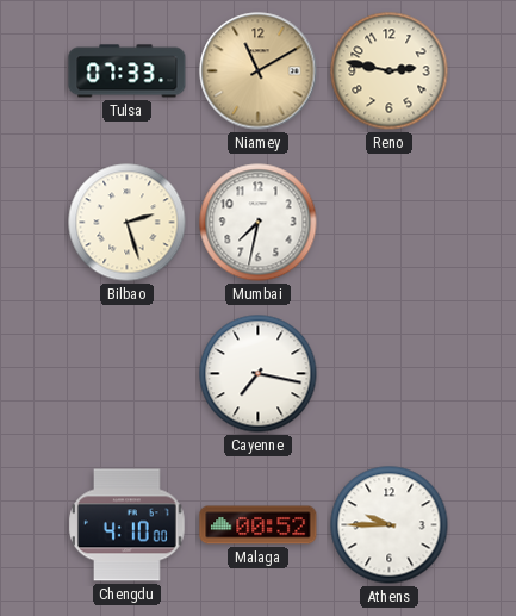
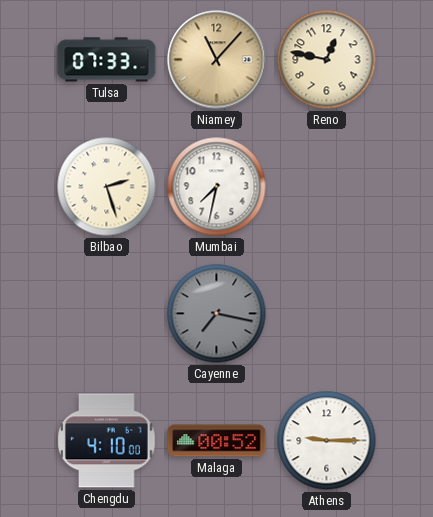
Niamey: 11:10 -> 11:07 (217, 60)
Reno: 2:47 -> 12:47 (327, 60)
Cayenne dial: white -> grey (217, 314)
Athens: 9:45 -> 9:15 (327, 441)
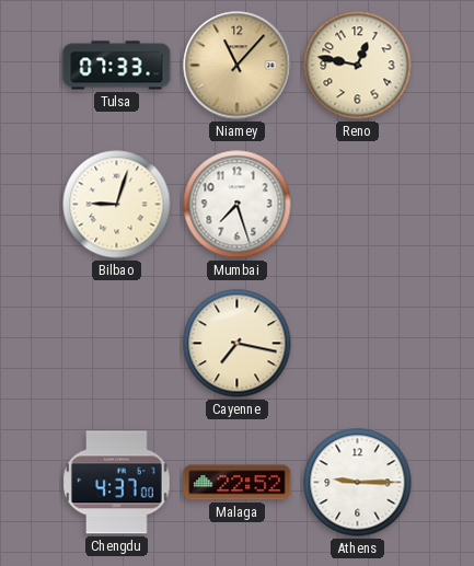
Bilbao: 2:27 -> 9:03 (117, 205)
Mumbai: 7:32 -> 7:27 (238, 205)
Cayenne dial: grey -> cream (238, 344)
Chengdu: 4:10 -> 4:37 (117, 483)
Malaga: 00:52 -> 22:52 (238, 483)
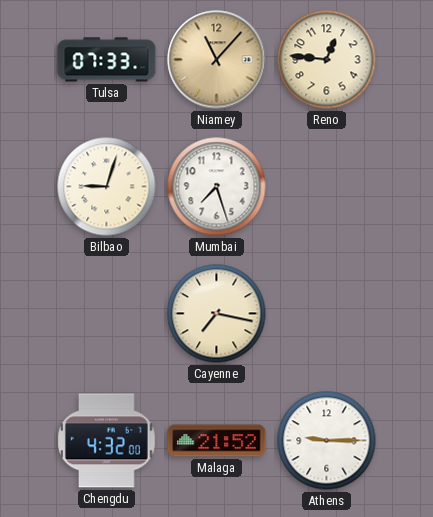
Reno: 12:47 -> 12:46 (327, 60)
Chengdu: 4:37 -> 4:32 (107, 441)
Malaga: 22:52 -> 21:52 (217, 441)
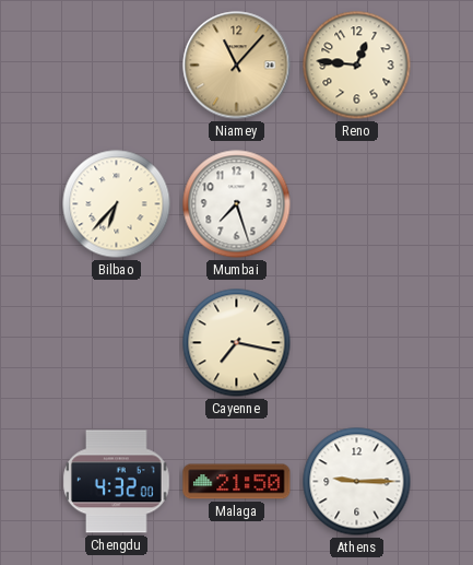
Tulsa: 07:33 -> none (107, 60)
Bilbao: 9:03 -> 6:37 (117, 204)
Malaga: 21:52 -> 21:50 (237, 482)
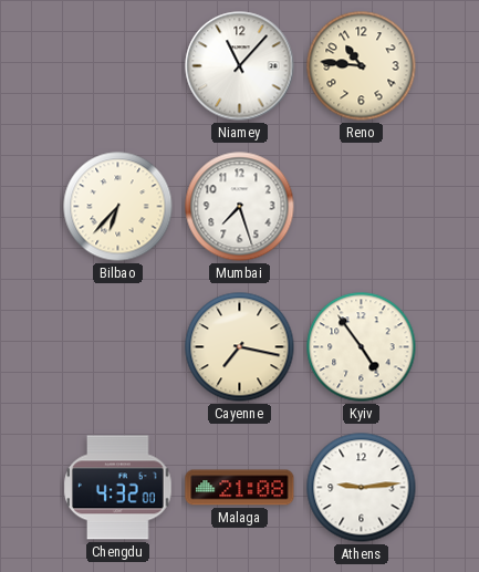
Niamey dial: champagne -> white (240, 66)
Reno: 12:46 -> 10:46 (362, 66)
Kyiv: none -> 4:54 (362, 347)
Malaga: 21:50 -> 21:08 (240, 488)
Athens: 9:15 -> 9:14 (362, 488)
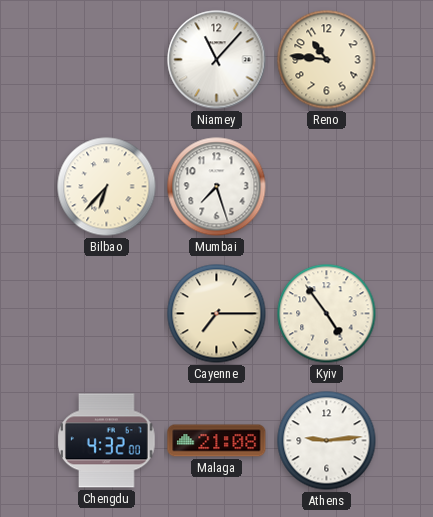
Cayenne: 7:17 -> 7:15 (217, 314)
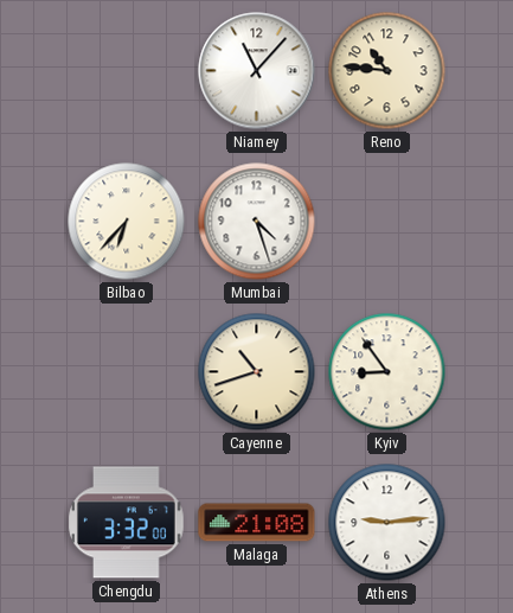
Mumbai: 7:27 -> 4:27 (257, 222)
Cayenne: 7:15 -> 10:42 (257, 372)
Kyiv: 4:54 -> 8:54 (387, 372)
Chengdu: 4:32 -> 3:32 (127, 523)
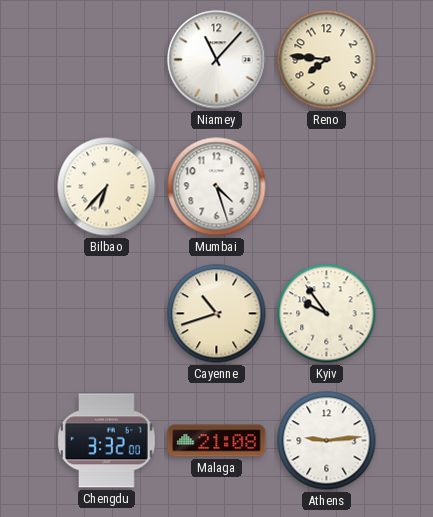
Reno: 10:46 -> 7:46 (327, 60)
Kyiv: 8:54 -> 9:54 (327, 314)
